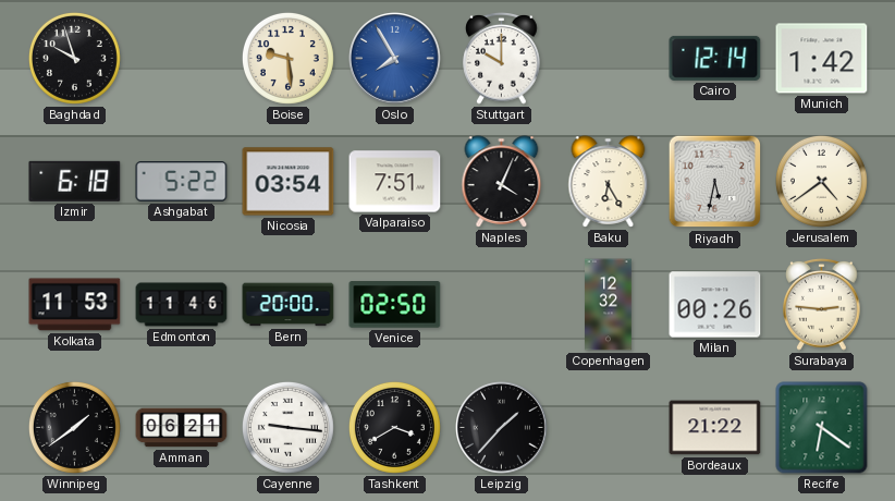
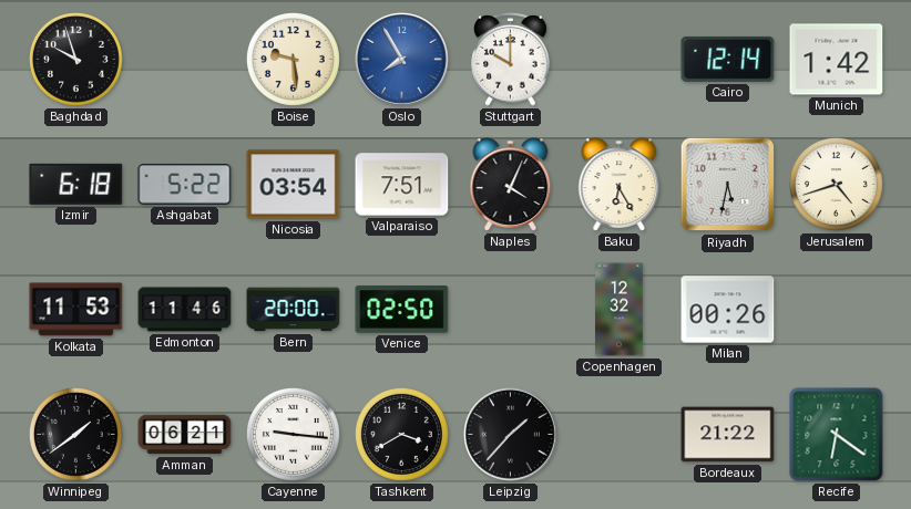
Jerusalem: 4:39 -> 4:42 (836, 184)
Surabaya: 2:46 -> none (822, 304)
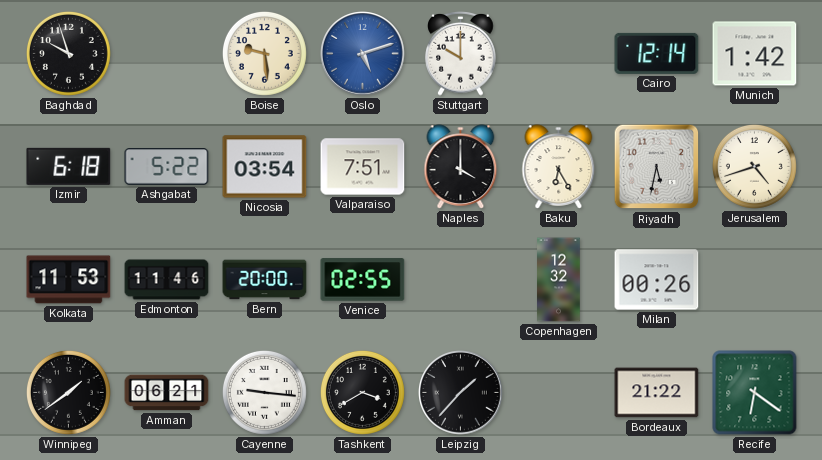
Oslo: 7:55 -> 5:12 (363, 54)
Naples: 4:04 -> 4:00 (461, 167)
Venice: 02:50 -> 02:55 (363, 280)
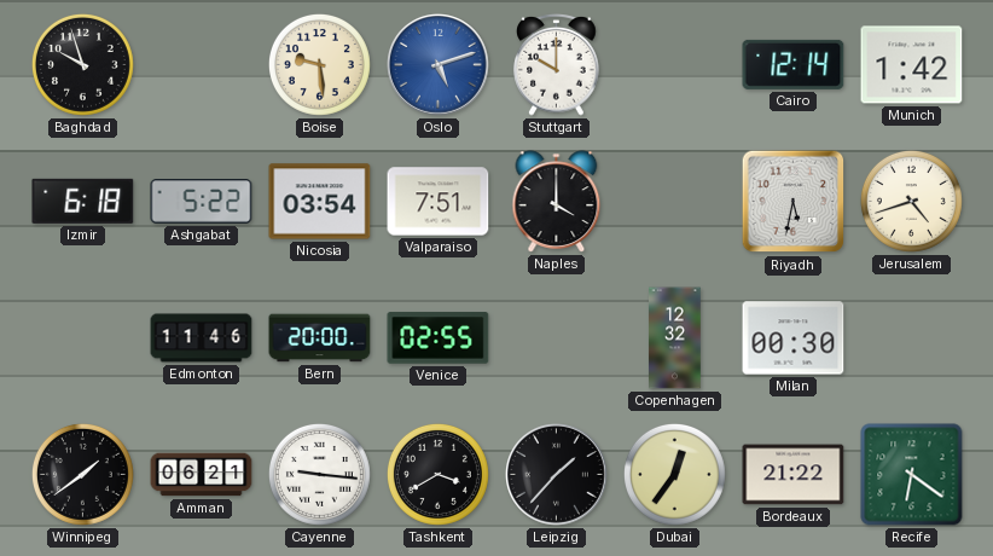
Baku: 6:25 -> none (559, 167)
Kolkata: 11:53 -> none (69, 280)
Milan: 00:26 -> 00:30 (794, 338)
Dubai: none -> 12:36 (674, 474)
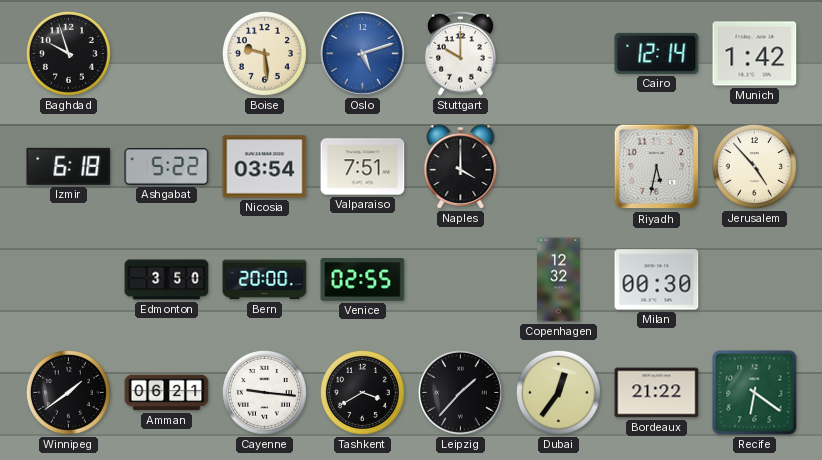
Jerusalem: 4:42 -> 4:53 (754, 166)
Edmonton: 11:46 -> 3:50 (167, 280)
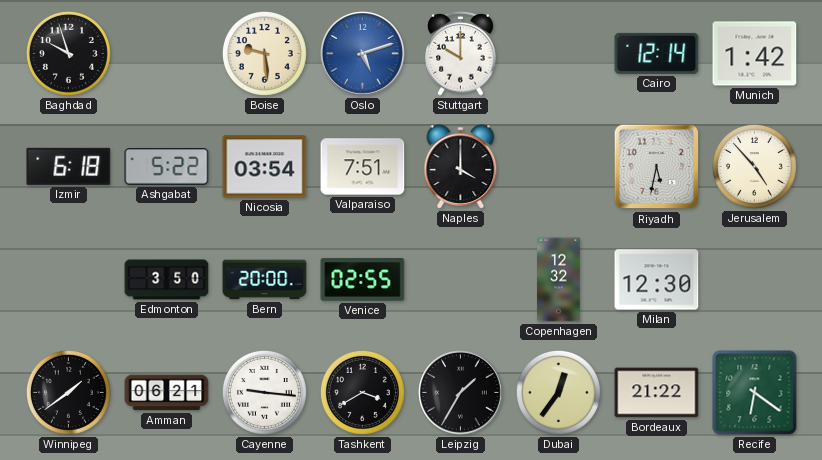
Milan: 00:30 -> 12:30 (657, 280)
Leipzig: 1:37 -> 1:35 (461, 393)
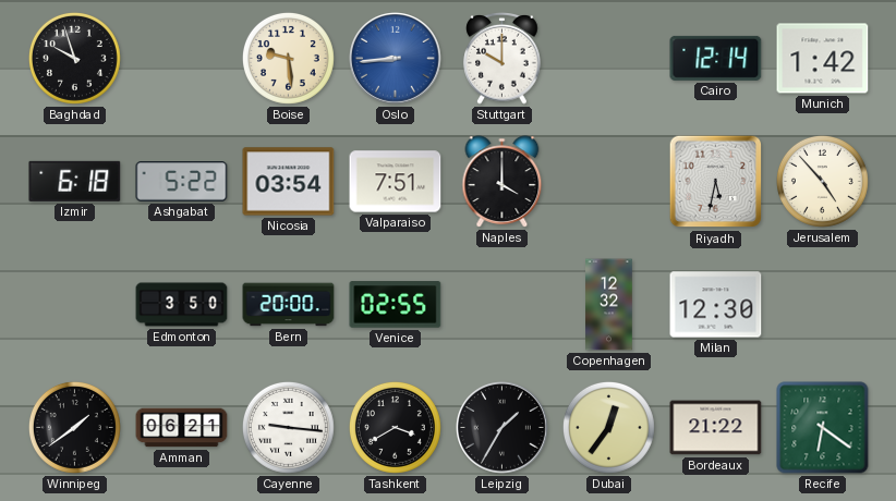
Oslo: 5:12 -> 8:44 (396, 59)
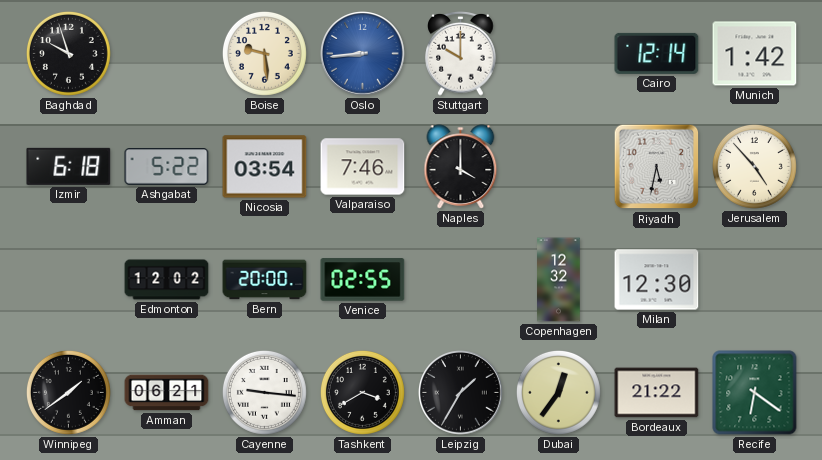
Valparaiso: 7:51 -> 7:46 (363, 167)
Edmonton: 3:50 -> 12:02 (167, 280)
